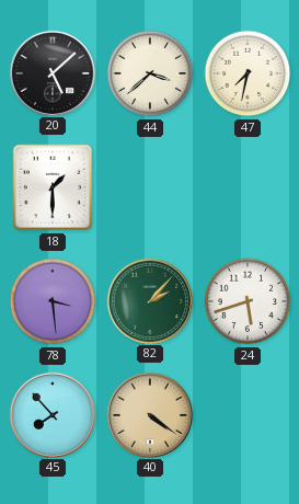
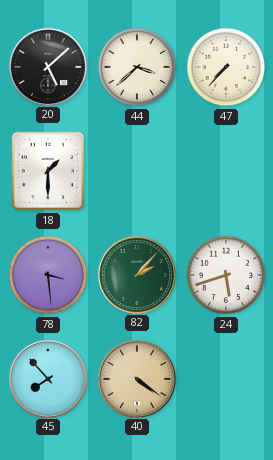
47: 7:32 -> 7:37 (226, 67)
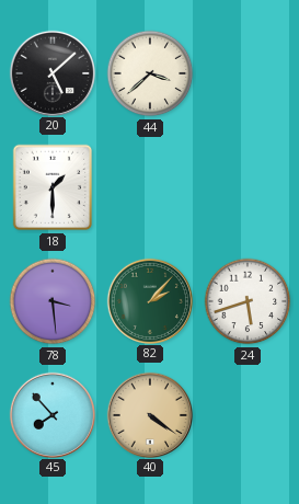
47: 7:37 -> none (226, 67)
